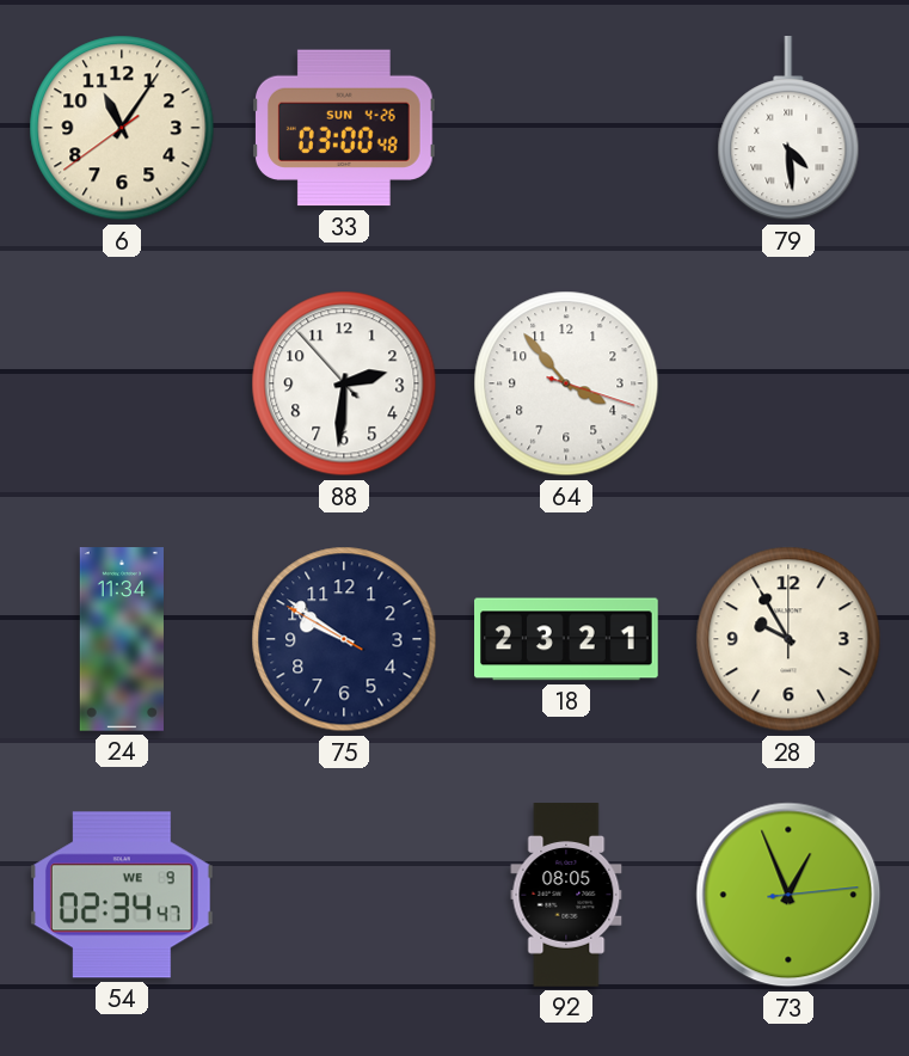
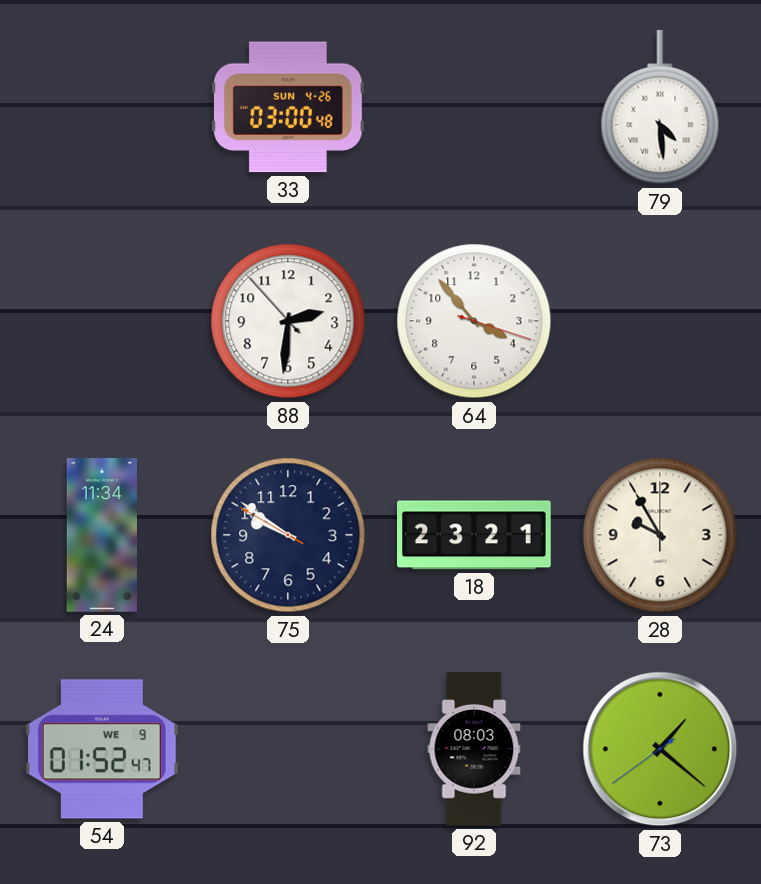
6: 11:05 -> none (122, 128)
54: 02:34 -> 01:52 (102, 749)
92: 08:05 -> 08:03 (474, 749)
73: 12:56 -> 1:21 (660, 749)
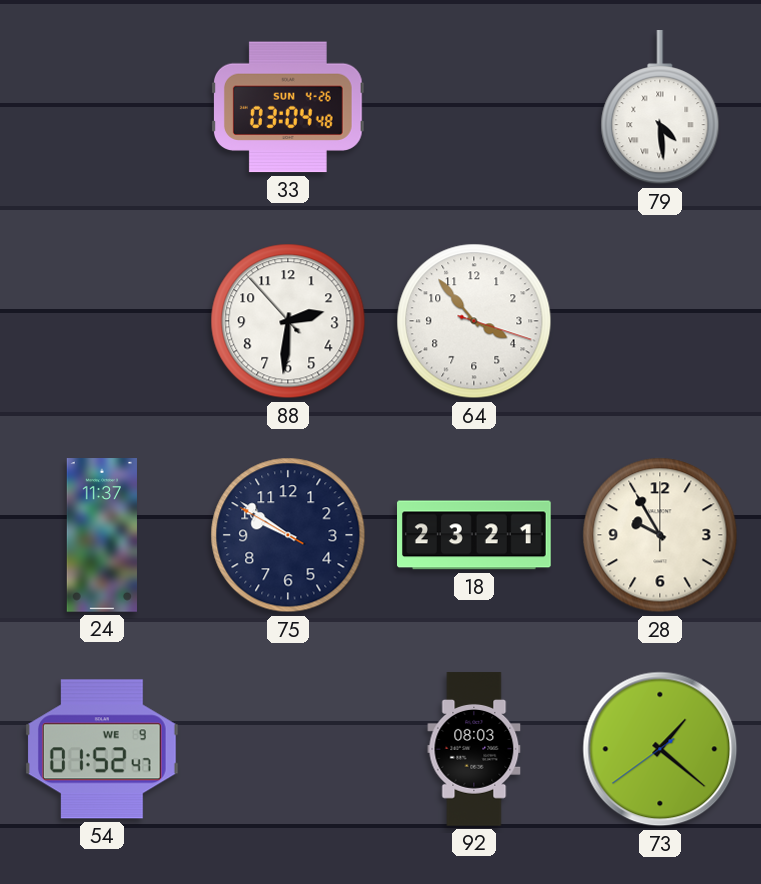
33: 03:00 -> 03:04 (288, 107)
24: 11:34 -> 11:37 (102, 535)
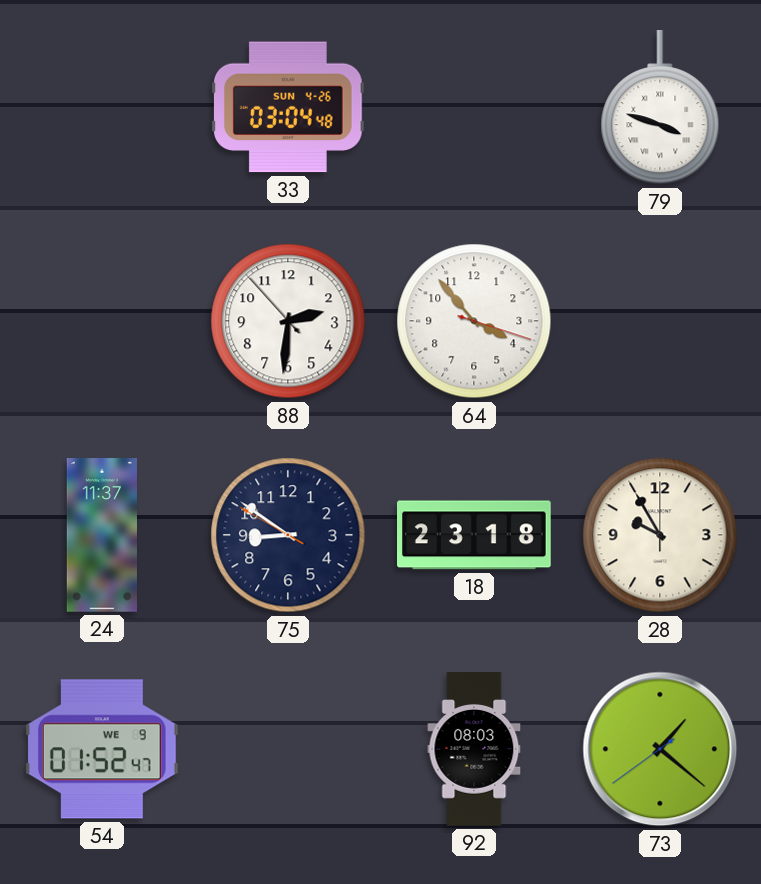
79: 4:29 -> 3:48 (660, 108)
75: 9:50 -> 8:50 (288, 535)
18: 23:21 -> 23:18 (475, 535)
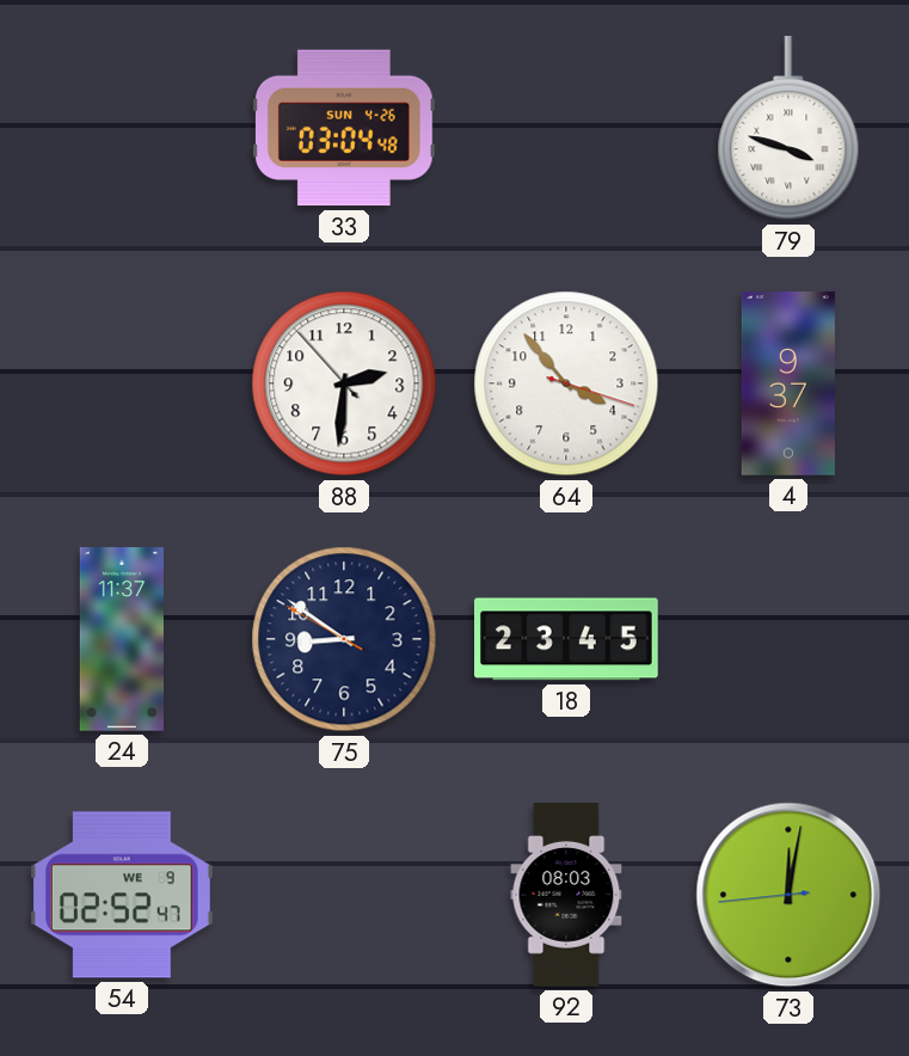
4: none -> 9:37 (788, 383)
18: 23:18 -> 23:45 (567, 639)
28: 9:55 -> none (660, 535)
54: 01:52 -> 02:52 (122, 895)
73: 1:21 -> 12:01 (788, 895)
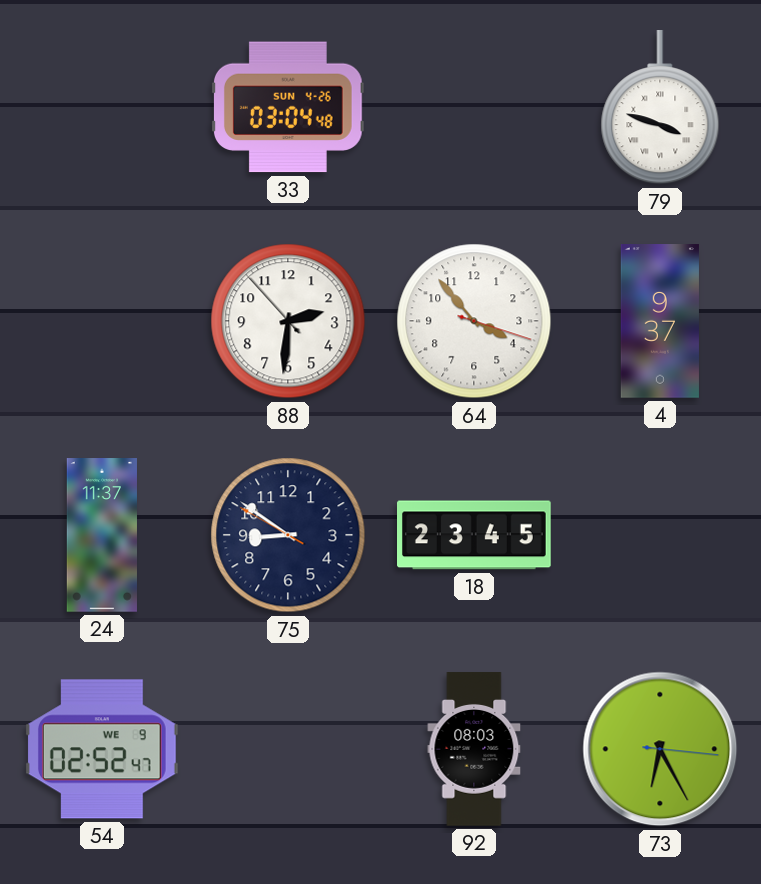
73: 12:01 -> 6:25 (660, 749)
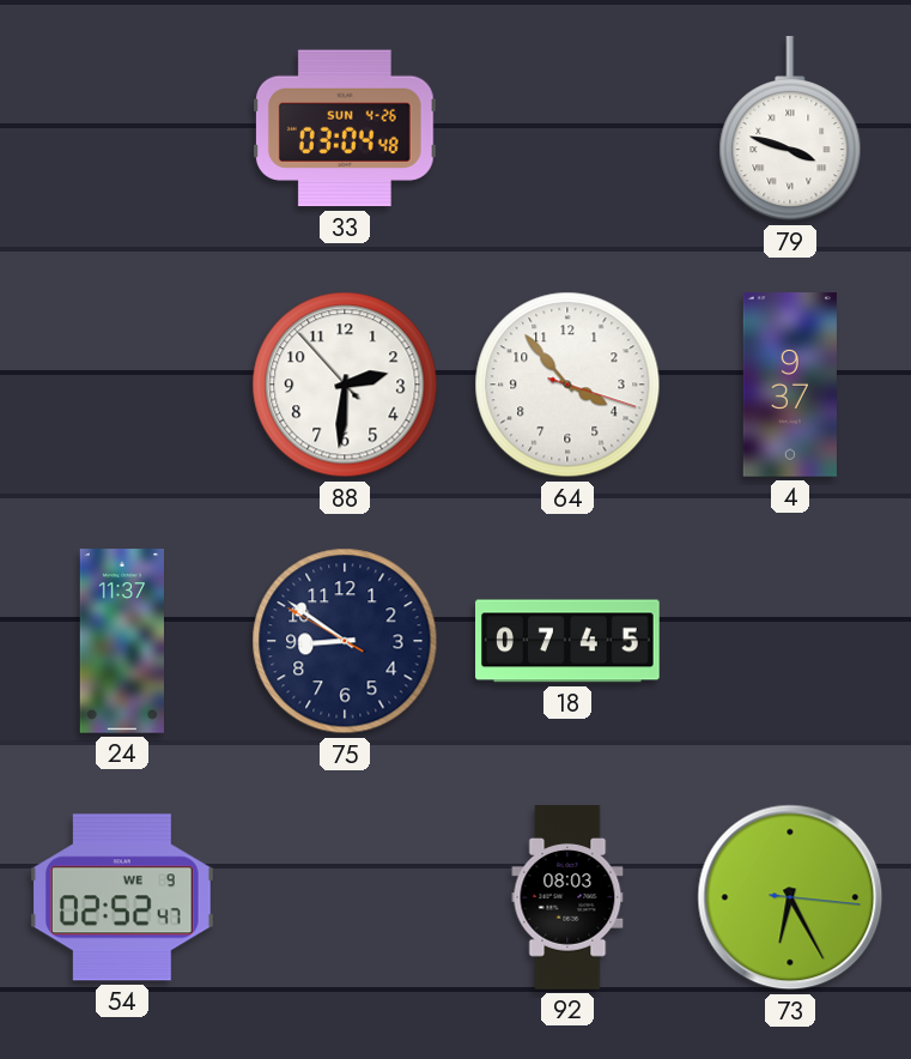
18: 23:45 -> 07:45 (569, 641)
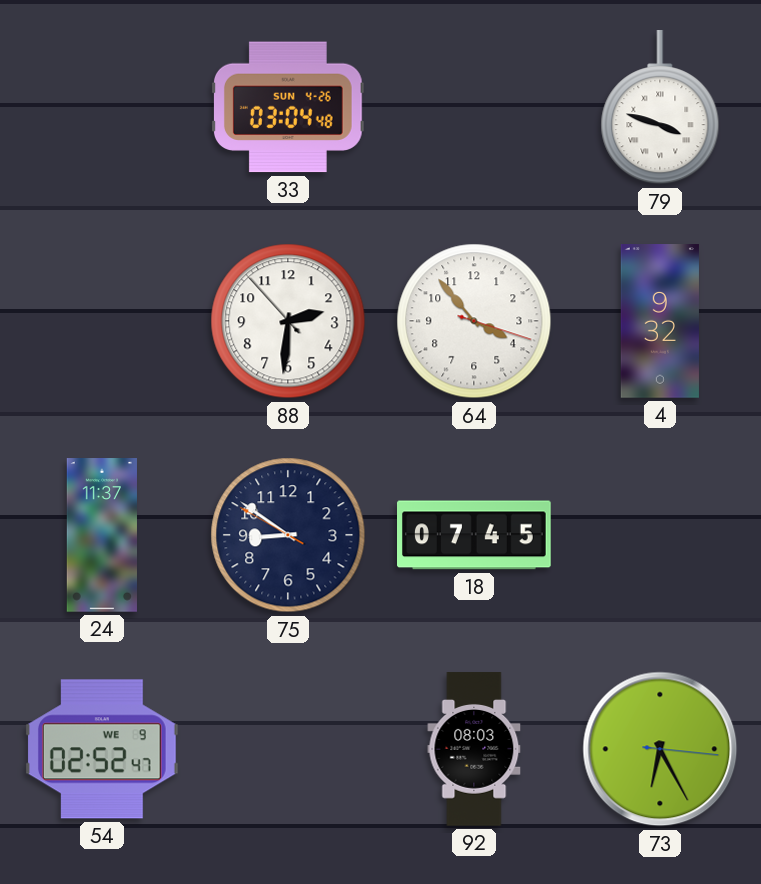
4: 9:37 -> 9:32 (660, 321)
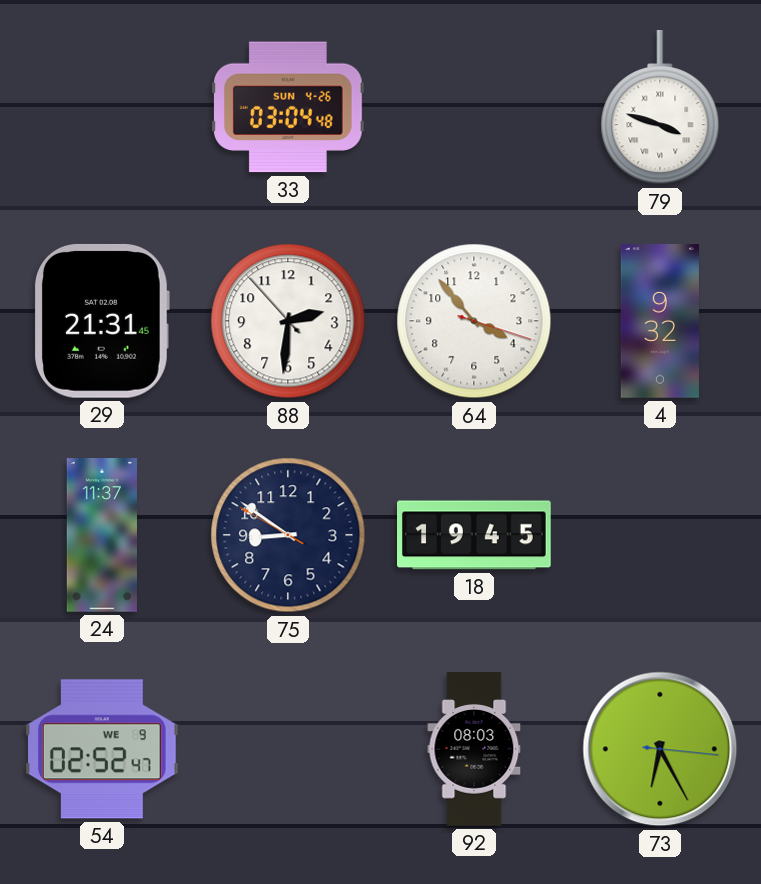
29: none -> 21:31 (101, 321)
18: 07:45 -> 19:45 (475, 535)
